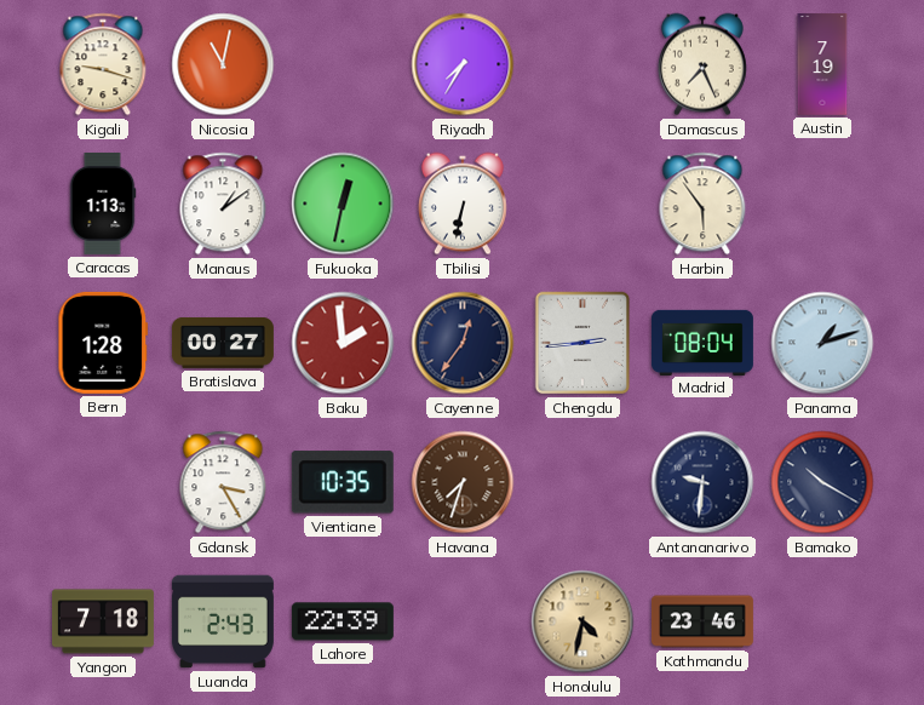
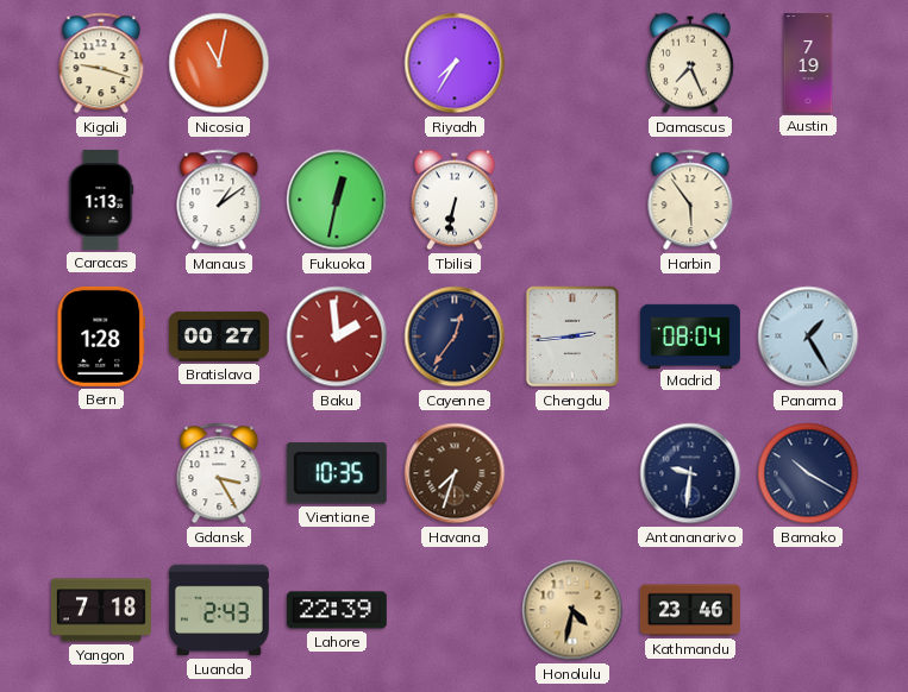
Panama: 1:12 -> 1:25 (808, 336)
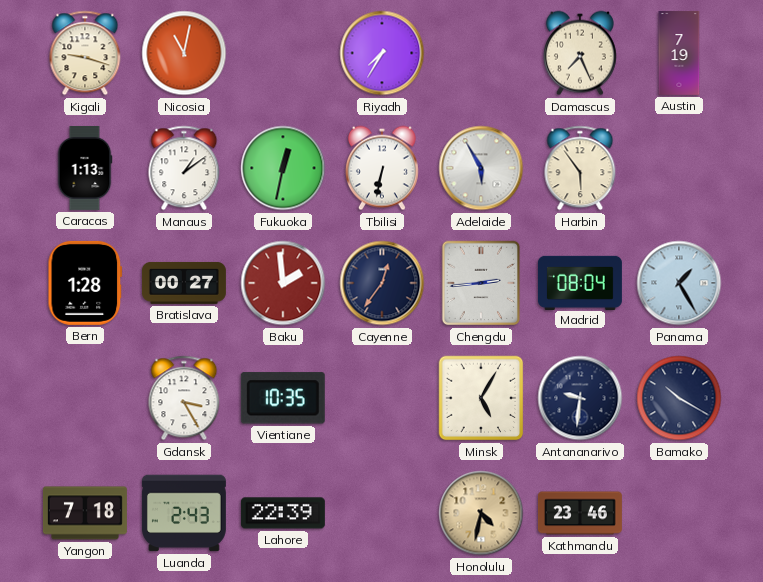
Adelaide: none -> 5:55 (481, 168)
Havana: 7:33 -> none (455, 473)
Minsk: none -> 5:05 (481, 398)
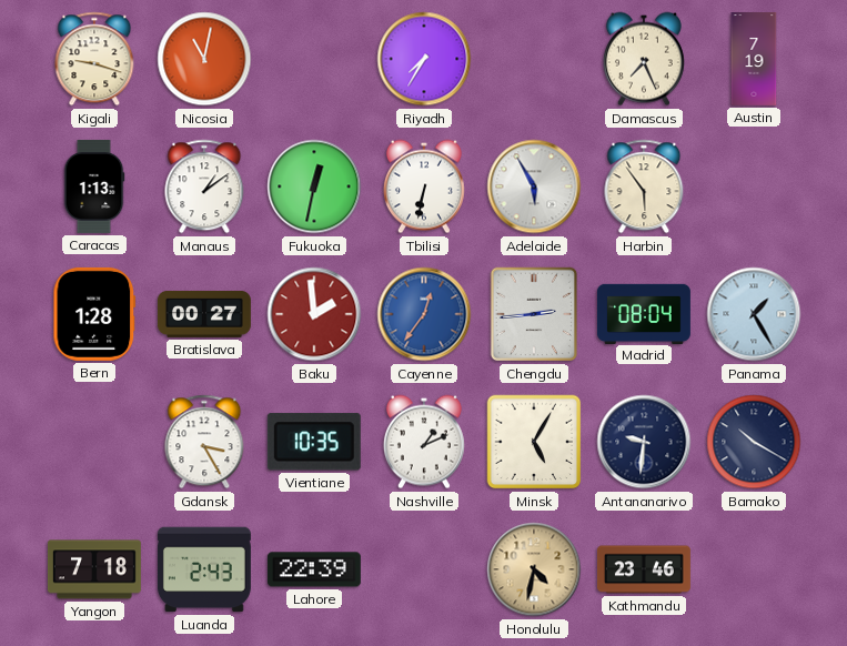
Cayenne dial: navy -> blue (424, 314)
Nashville: none -> 1:11 (424, 442)
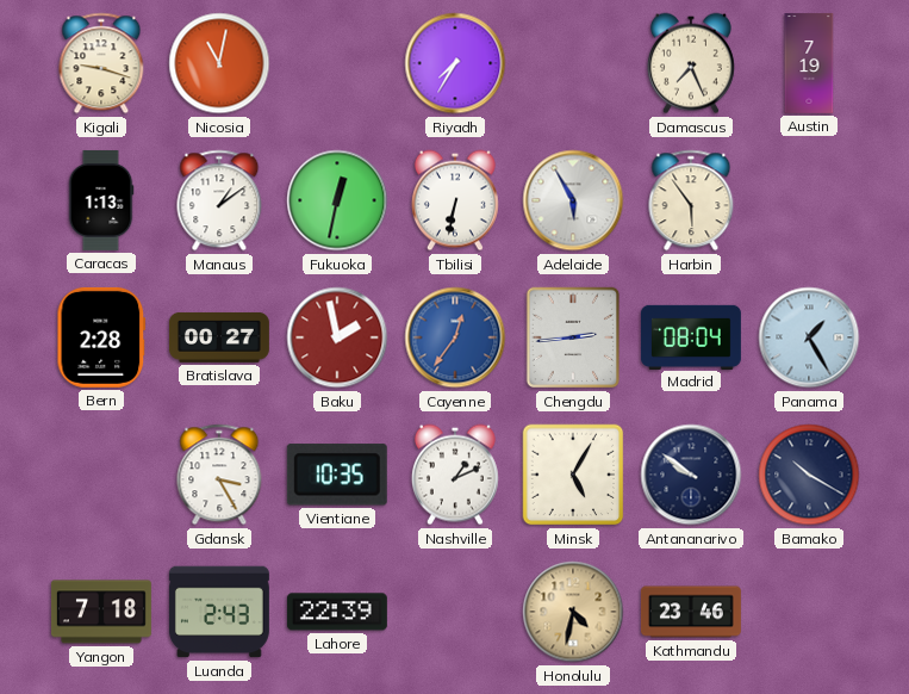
Bern: 1:28 -> 2:28 (101, 337)
Baku: 1:59 -> 1:58 (337, 337)
Antananarivo: 9:31 -> 9:51 (691, 475)
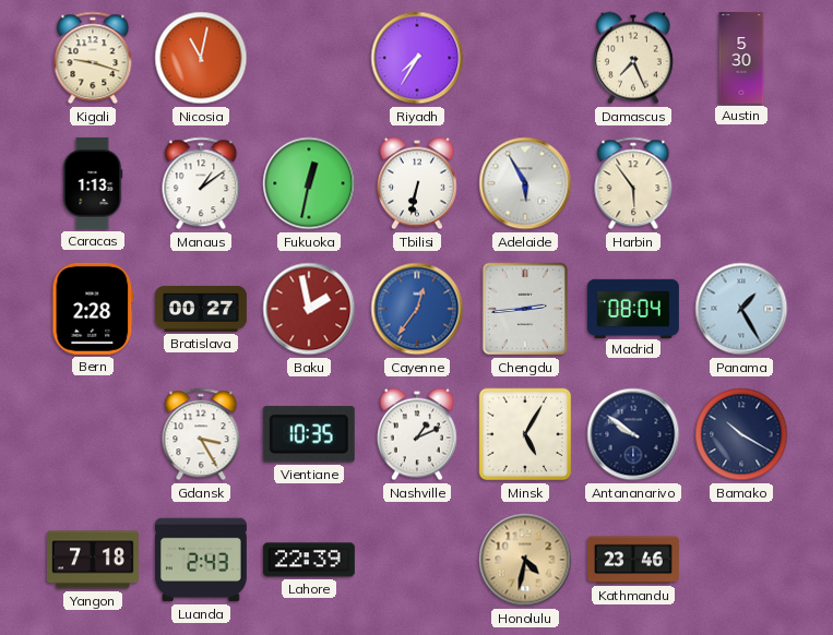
Austin: 7:19 -> 5:30 (741, 58)
